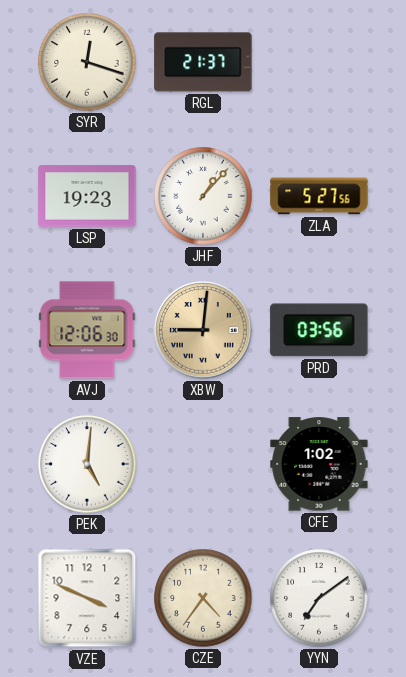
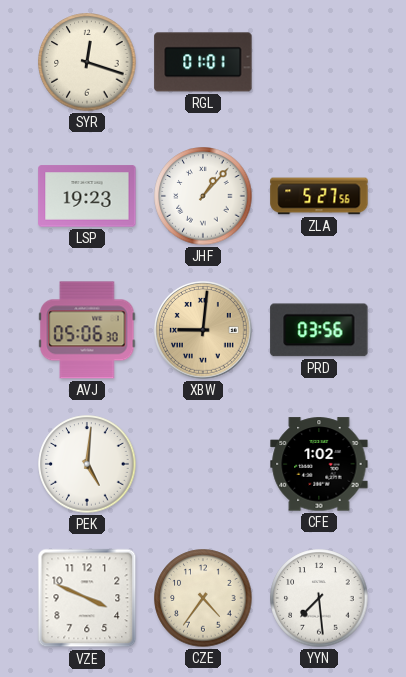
RGL: 21:37 -> 01:01 (203, 62)
AVJ: 12:06 -> 05:06 (87, 330)
YYN: 7:09 -> 7:29 (319, 598)
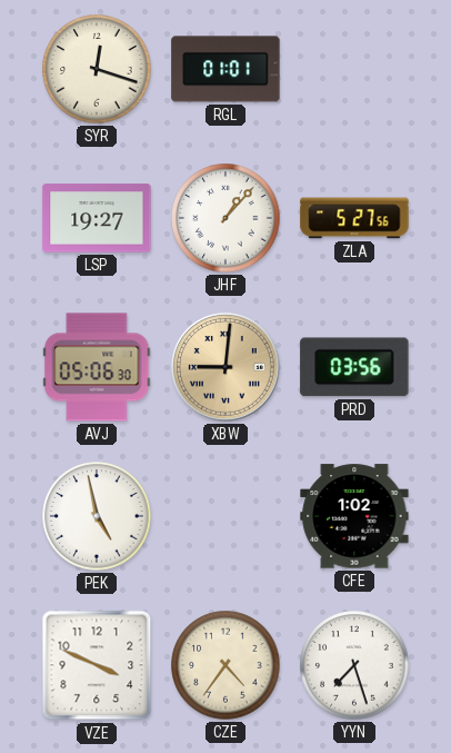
LSP: 19:23 -> 19:27 (97, 218)
PEK: 5:01 -> 4:58 (97, 516)
YYN: 7:29 -> 7:27 (354, 665)
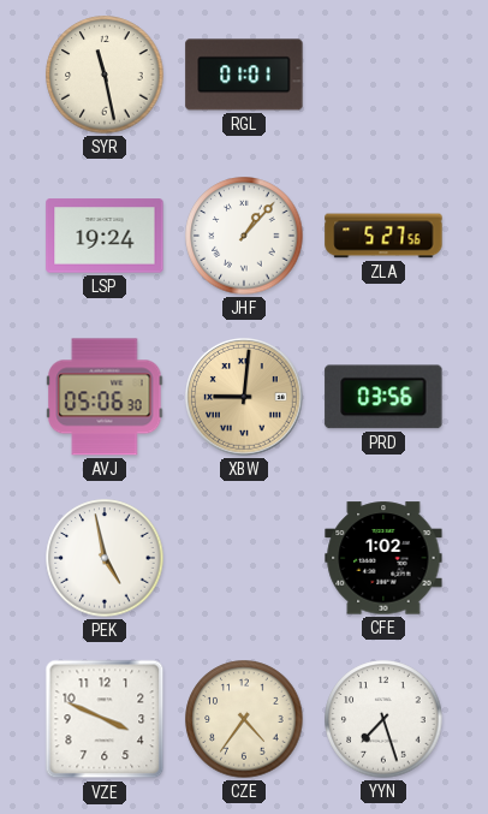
SYR: 12:18 -> 11:28 (105, 75)
LSP: 19:27 -> 19:24 (105, 236)
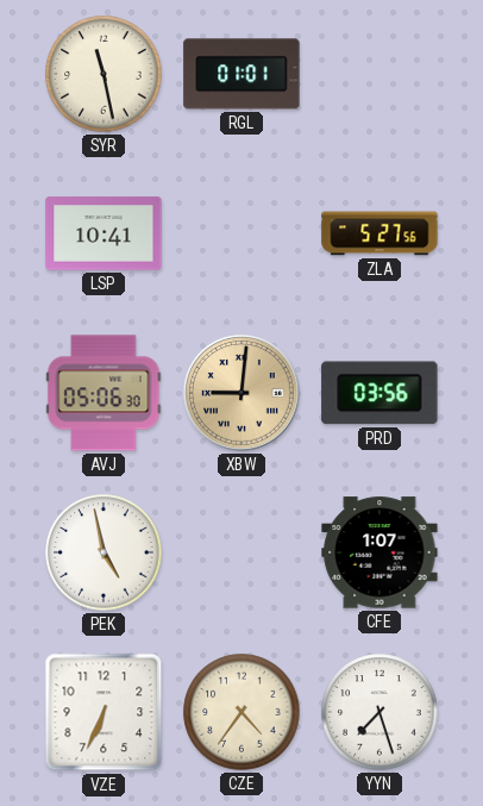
LSP: 19:24 -> 10:41 (103, 233)
JHF: 1:07 -> none (244, 236)
CFE: 1:02 -> 1:07 (379, 552)
VZE: 3:49 -> 6:34 (103, 712)
